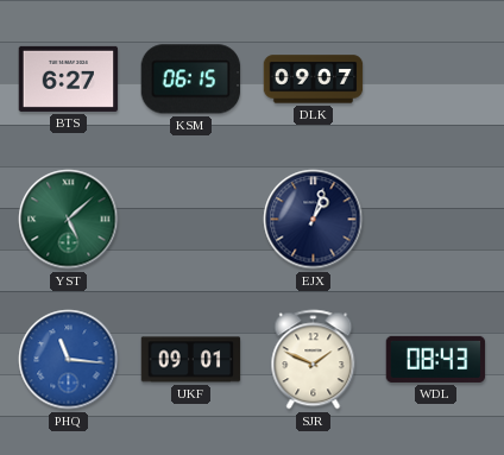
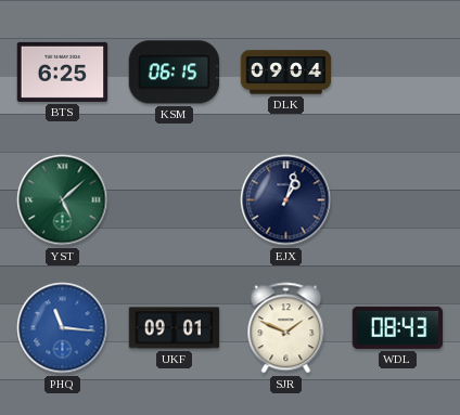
BTS: 6:27 -> 6:25 (63, 72)
DLK: 09:07 -> 09:04 (286, 73)
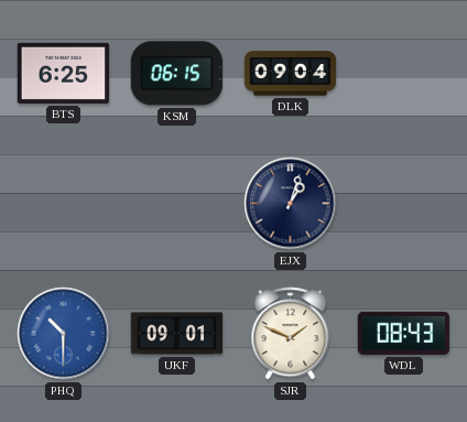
YST: 5:08 -> none (63, 200)
PHQ: 11:16 -> 10:30 (64, 334)
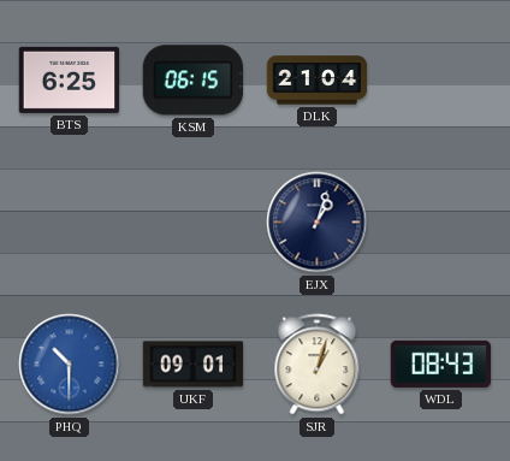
DLK: 09:04 -> 21:04 (318, 81)
SJR: 1:49 -> 1:03 (318, 365)
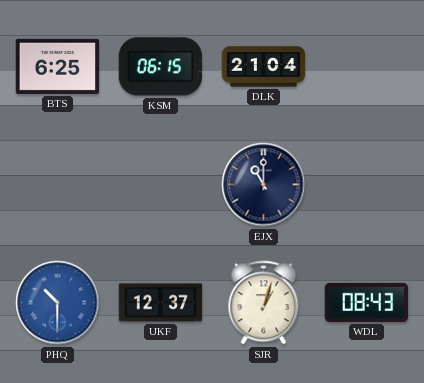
EJX: 1:03 -> 11:00 (264, 185)
UKF: 09:01 -> 12:37 (161, 303)
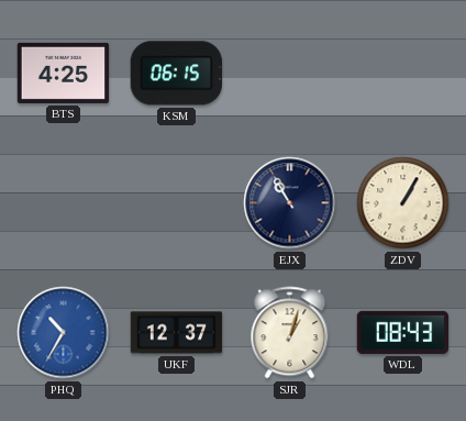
BTS: 6:25 -> 4:25 (64, 73)
DLK: 21:04 -> none (264, 67)
EJX: 11:00 -> 10:55 (290, 203)
ZDV: none -> 1:05 (403, 203)
PHQ: 10:30 -> 10:35 (64, 333)
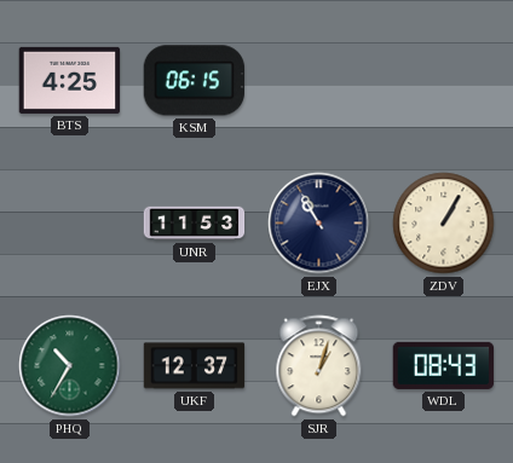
UNR: none -> 11:53 (195, 224)
PHQ dial: blue -> green (70, 366)
